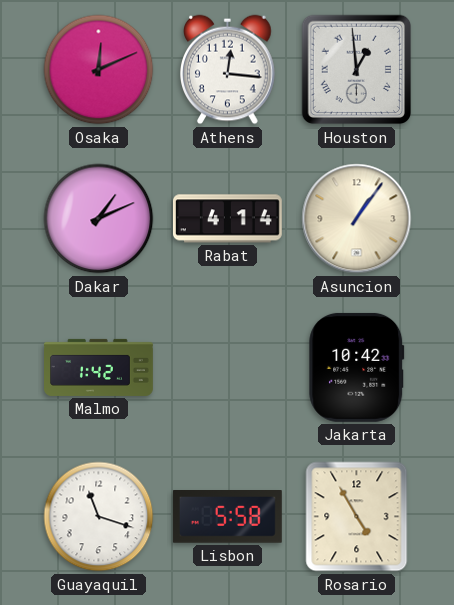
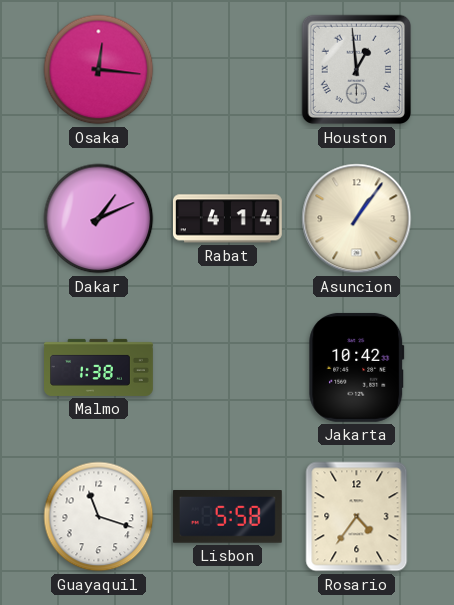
Osaka: 12:11 -> 12:16 (99, 70)
Athens: 12:16 -> none (228, 70)
Malmo: 1:42 -> 1:38 (99, 367)
Rosario: 4:55 -> 4:36 (357, 517)
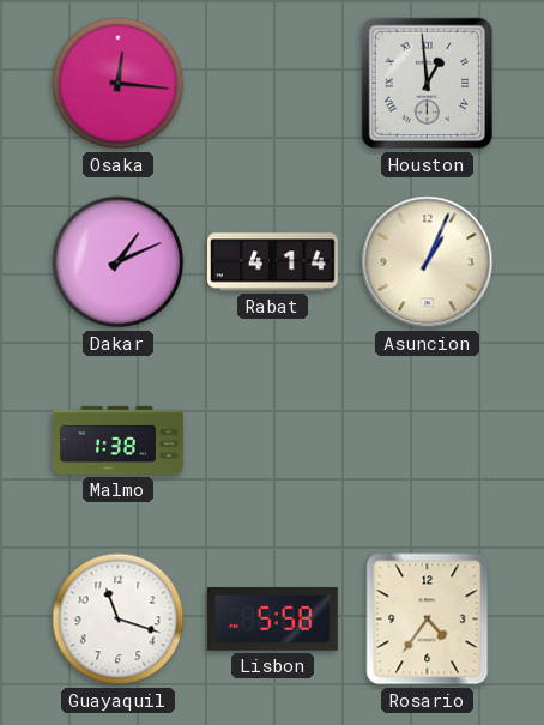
Asuncion: 1:06 -> 1:04 (428, 262)
Jakarta: 10:42 -> none (357, 367)
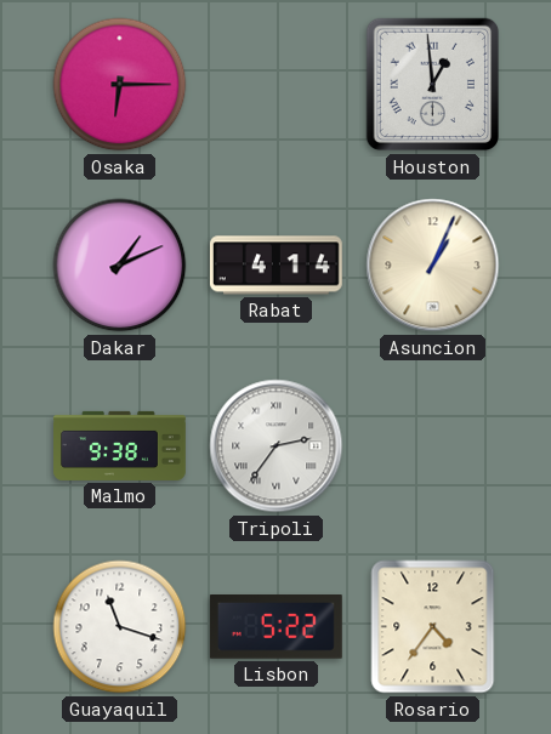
Osaka: 12:16 -> 6:15 (120, 85)
Malmo: 1:38 -> 9:38 (120, 445)
Tripoli: none -> 2:36 (277, 446)
Lisbon: 5:58 -> 5:22 (275, 627)
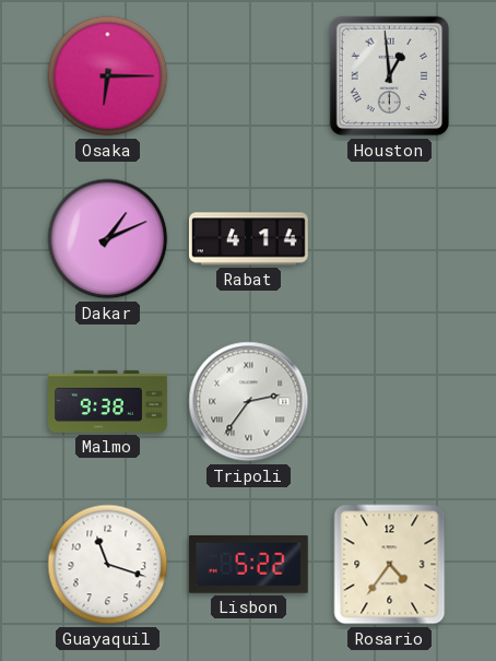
Asuncion: 1:04 -> none (433, 266)
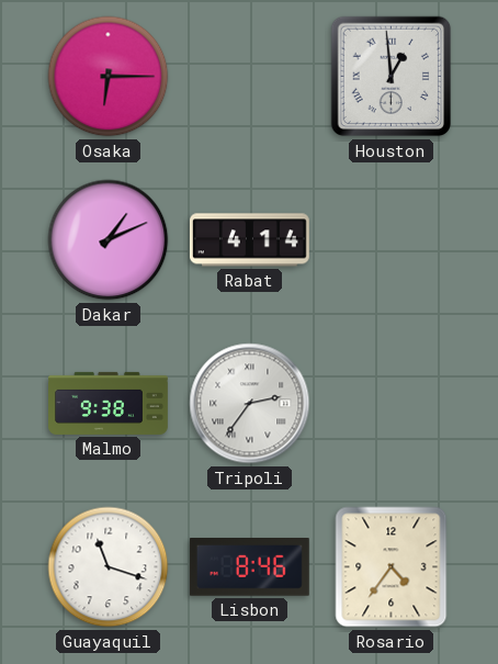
Lisbon: 5:22 -> 8:46 (249, 567)
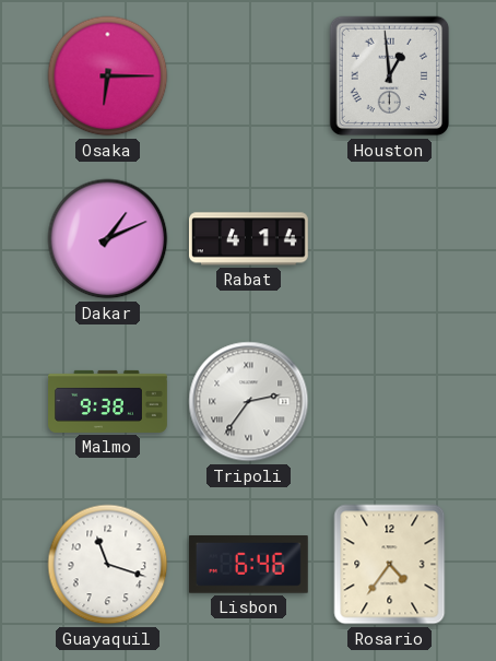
Lisbon: 8:46 -> 6:46 (248, 565)
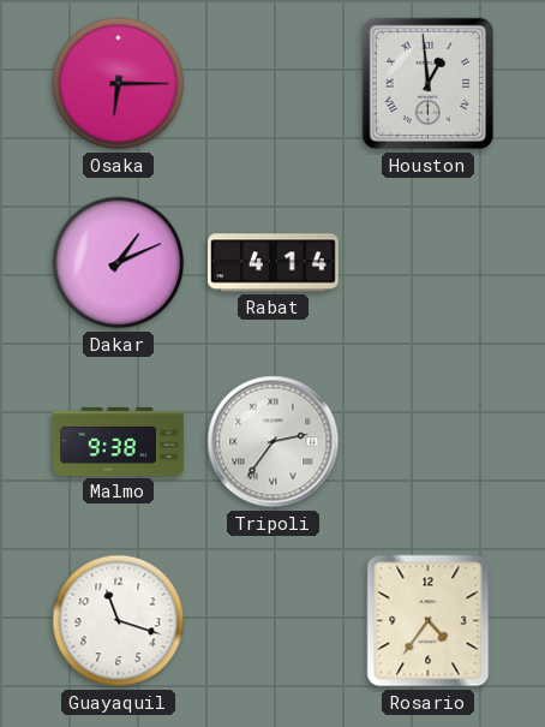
Lisbon: 6:46 -> none (248, 565)
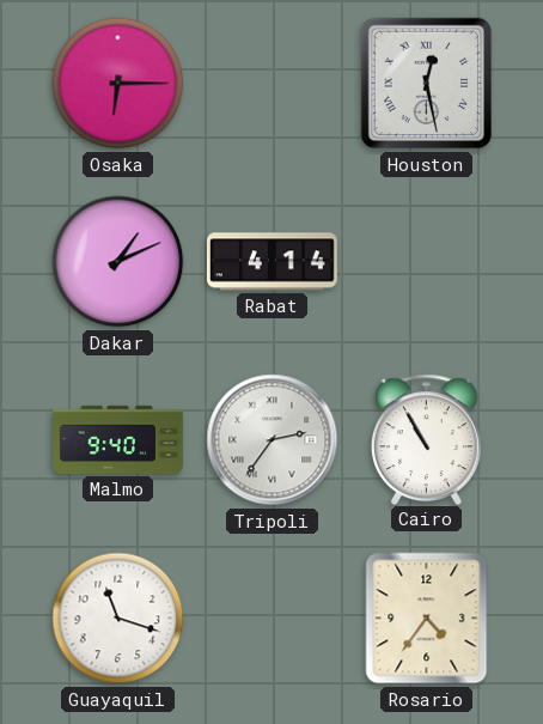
Houston: 12:59 -> 12:28 (427, 84)
Malmo: 9:38 -> 9:40 (118, 439)
Cairo: none -> 10:55 (427, 439)
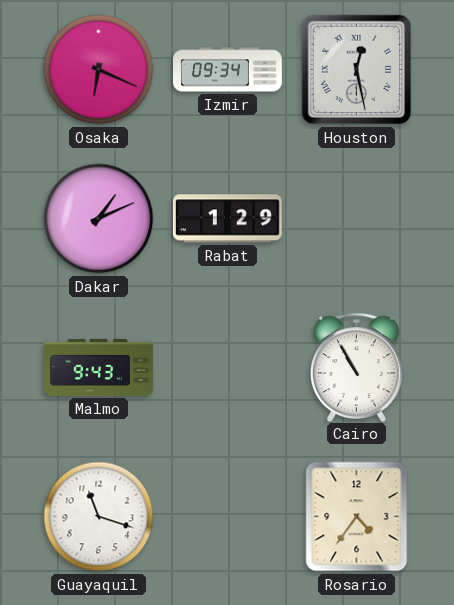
Osaka: 6:15 -> 6:19 (99, 70)
Izmir: none -> 09:34 (228, 70)
Rabat: 4:14 -> 1:29 (227, 219)
Malmo: 9:40 -> 9:43 (99, 367)
Tripoli: 2:36 -> none (273, 440)
